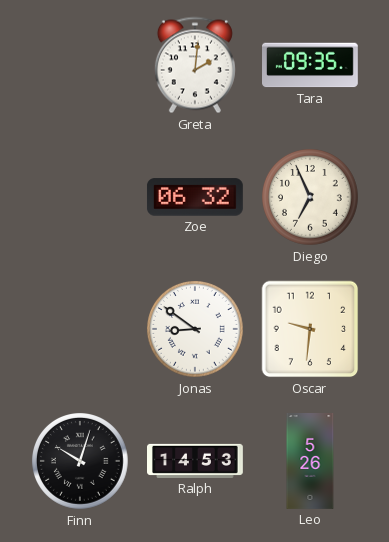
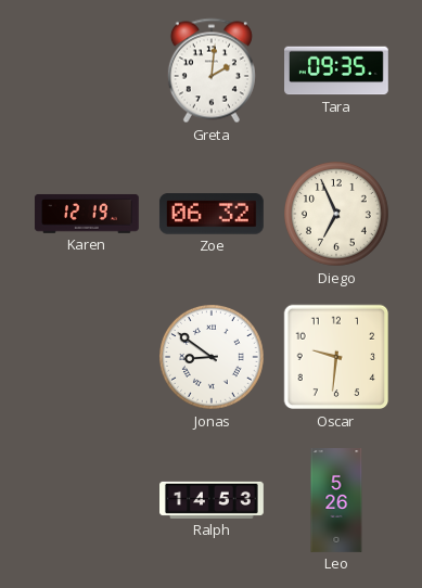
Karen: none -> 12:19 (87, 214)
Finn: 10:03 -> none (81, 462)
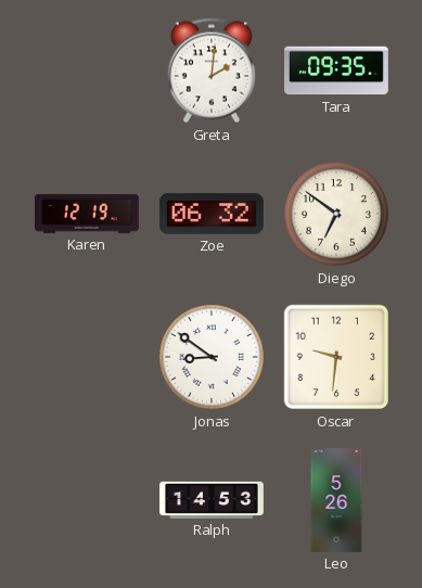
Diego: 6:56 -> 6:51 (337, 215)
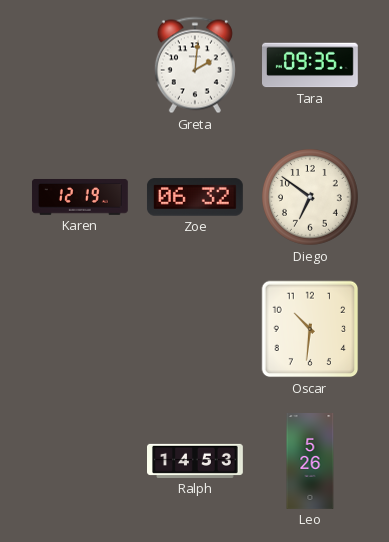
Jonas: 8:51 -> none (213, 358)
Oscar: 9:31 -> 10:31 (310, 329)
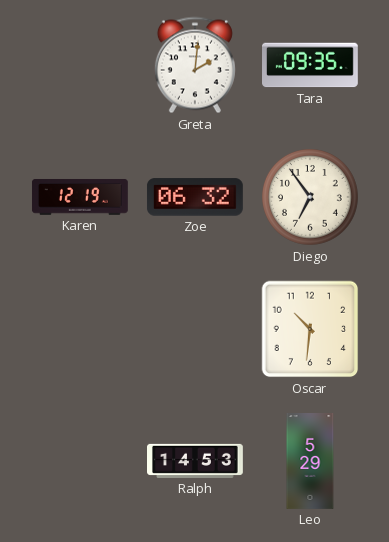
Diego: 6:51 -> 6:54 (311, 198)
Leo: 5:26 -> 5:29 (310, 462)
